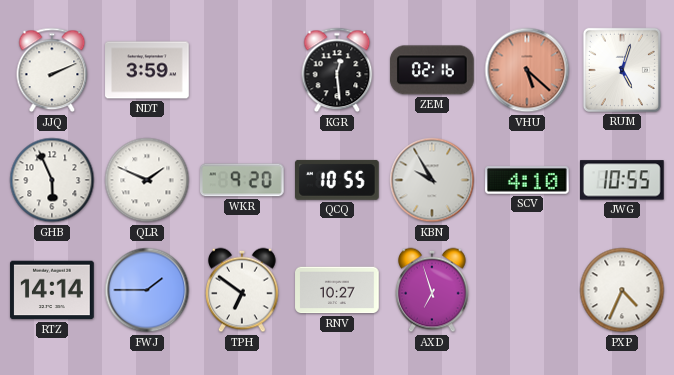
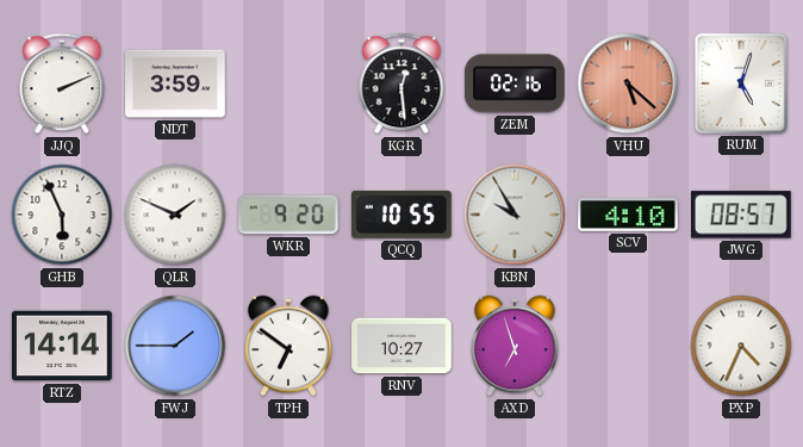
JWG: 10:55 -> 08:57 (741, 215)
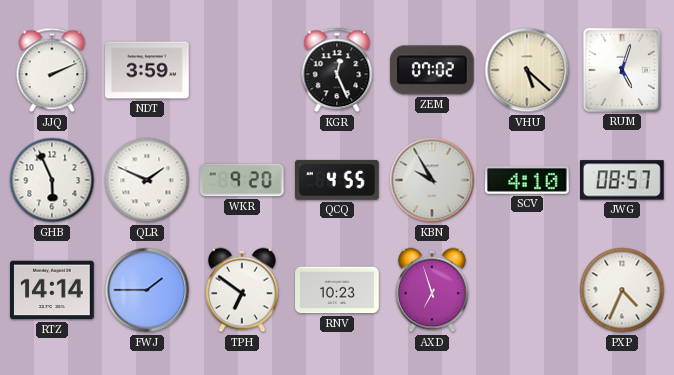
KGR: 12:29 -> 12:26 (337, 70)
ZEM: 02:16 -> 07:02 (432, 70)
VHU dial: salmon -> cream (527, 70)
QCQ: 10:55 -> 4:55 (338, 180)
RNV: 10:27 -> 10:23 (337, 290)
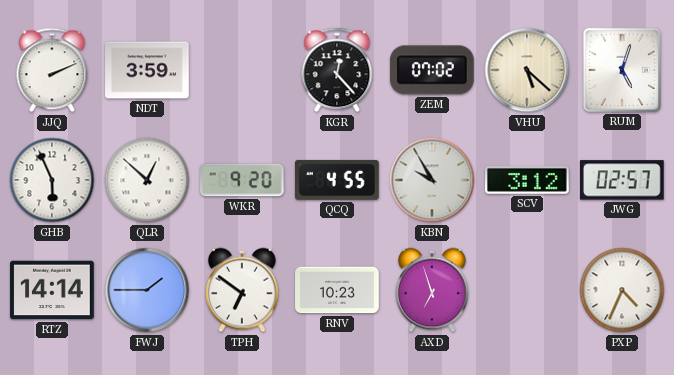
KGR: 12:26 -> 12:23 (337, 70)
QLR: 1:49 -> 12:52 (147, 180)
SCV: 4:10 -> 3:12 (527, 180)
JWG: 08:57 -> 02:57 (622, 180)
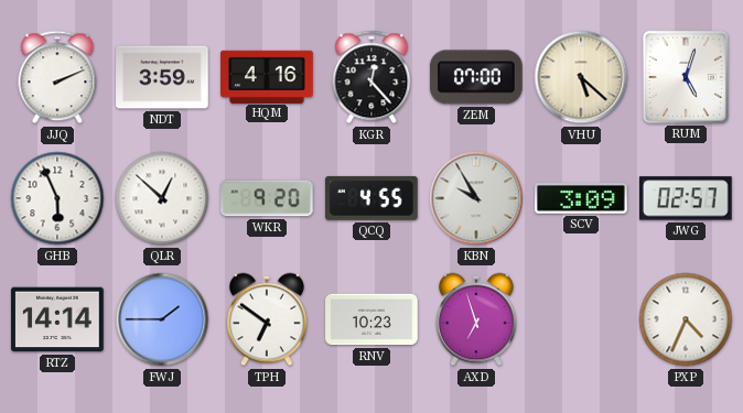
HQM: none -> 4:16 (267, 76)
ZEM: 07:02 -> 07:00 (476, 77)
SCV: 3:12 -> 3:09 (581, 198)
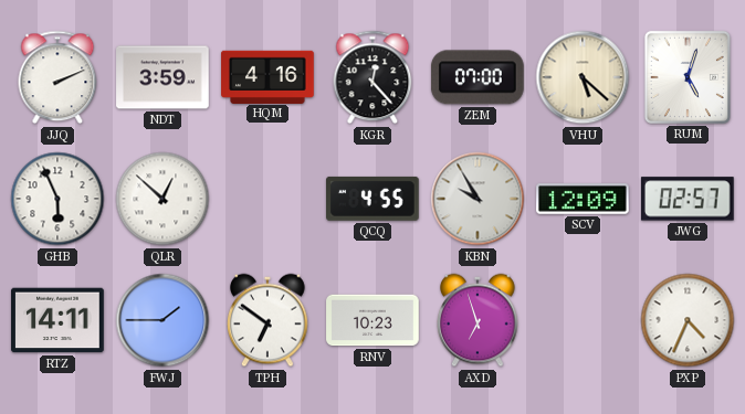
WKR: 9:20 -> none (268, 198)
SCV: 3:09 -> 12:09 (583, 199)
RTZ: 14:14 -> 14:11 (57, 320)
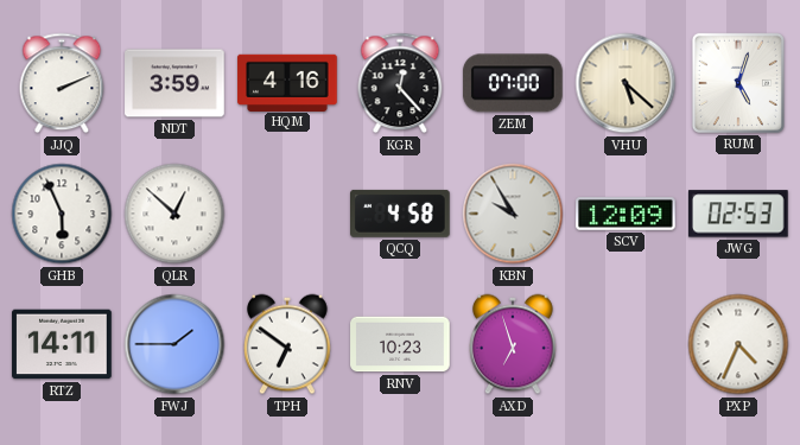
QCQ: 4:55 -> 4:58 (401, 214)
JWG: 02:57 -> 02:53 (738, 214)
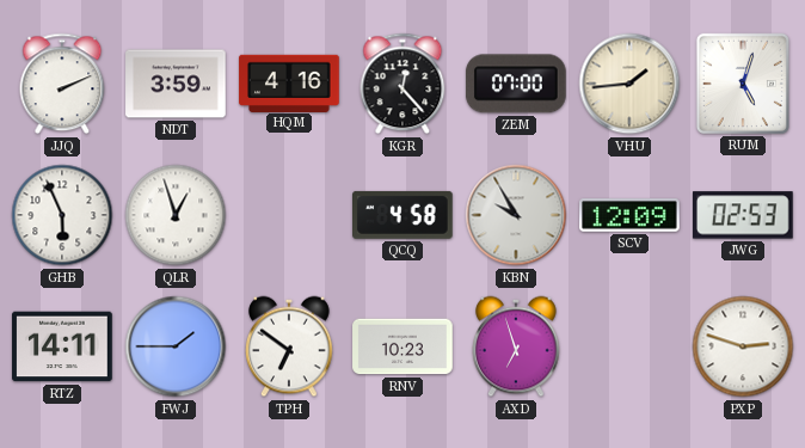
VHU: 5:22 -> 1:44 (629, 84)
QLR: 12:52 -> 12:57 (176, 215)
PXP: 4:34 -> 2:48 (743, 346)
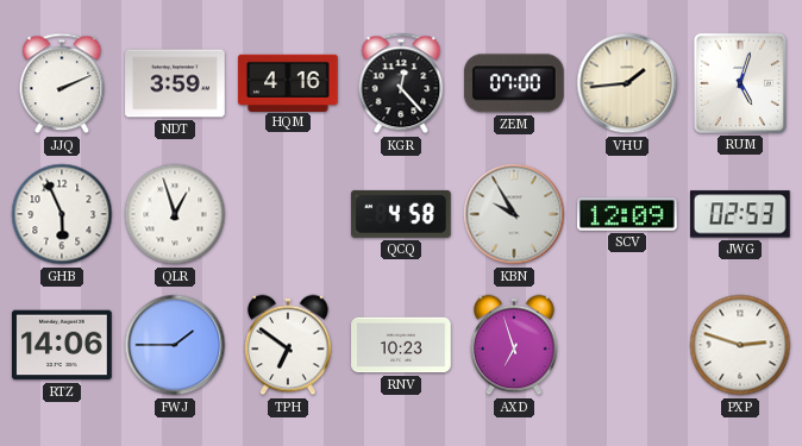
RTZ: 14:11 -> 14:06 (62, 345)
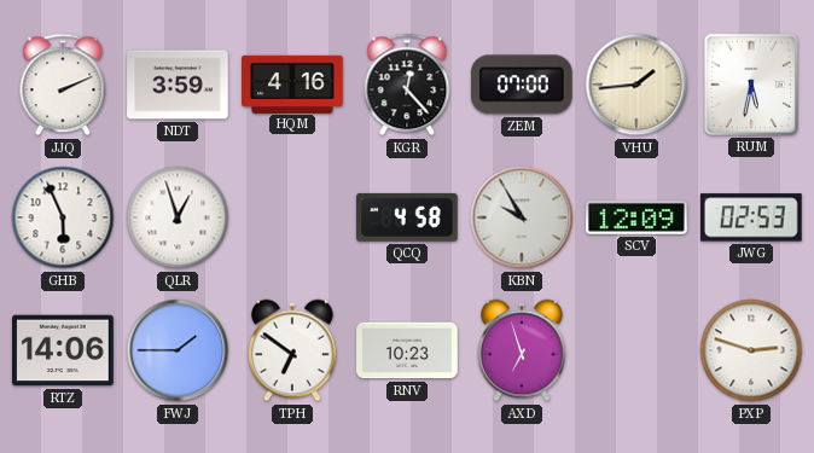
RUM: 5:03 -> 5:32 (751, 85)
